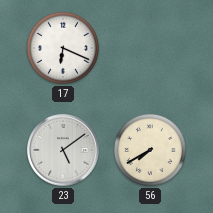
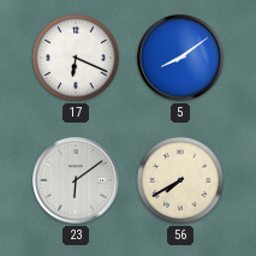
5: none -> 8:09 (180, 58)
23: 5:09 -> 6:09 (76, 180)
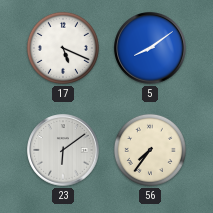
17: 6:19 -> 5:19 (63, 48)
56: 7:40 -> 7:36 (150, 150)
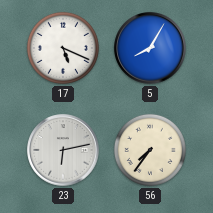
5: 8:09 -> 8:05 (150, 48)
23: 6:09 -> 6:13 (63, 150)
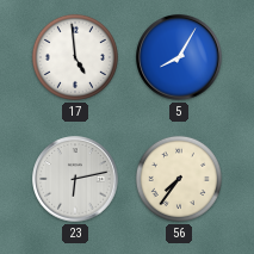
17: 5:19 -> 4:59 (75, 57)
